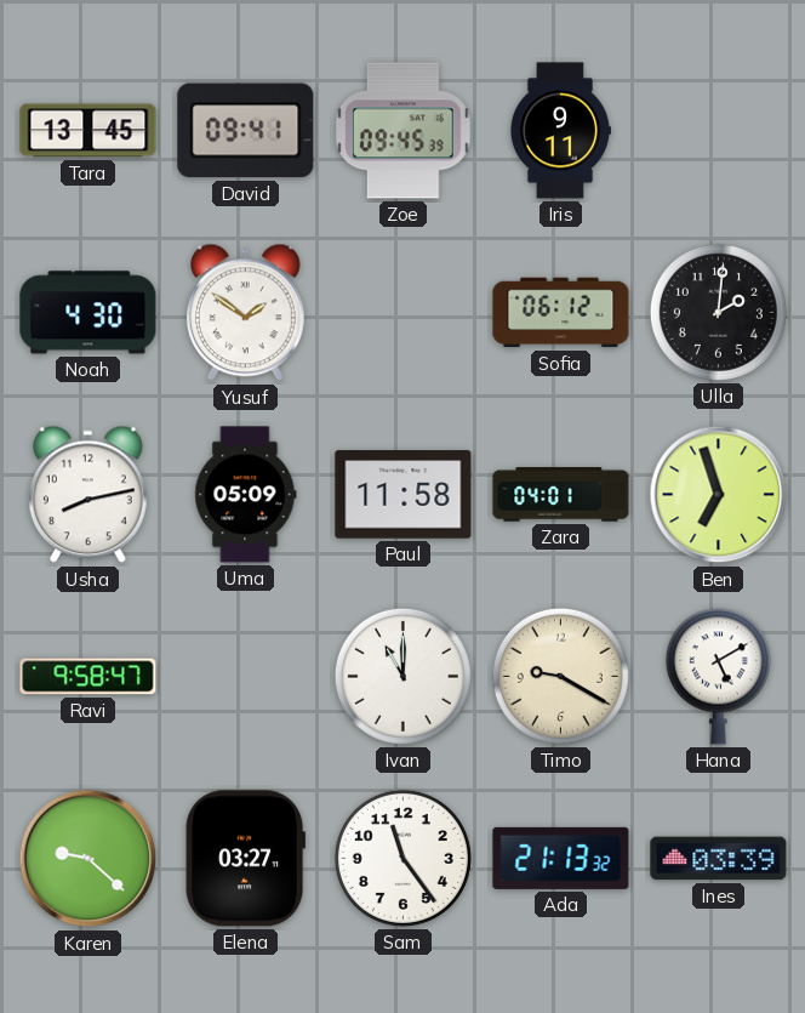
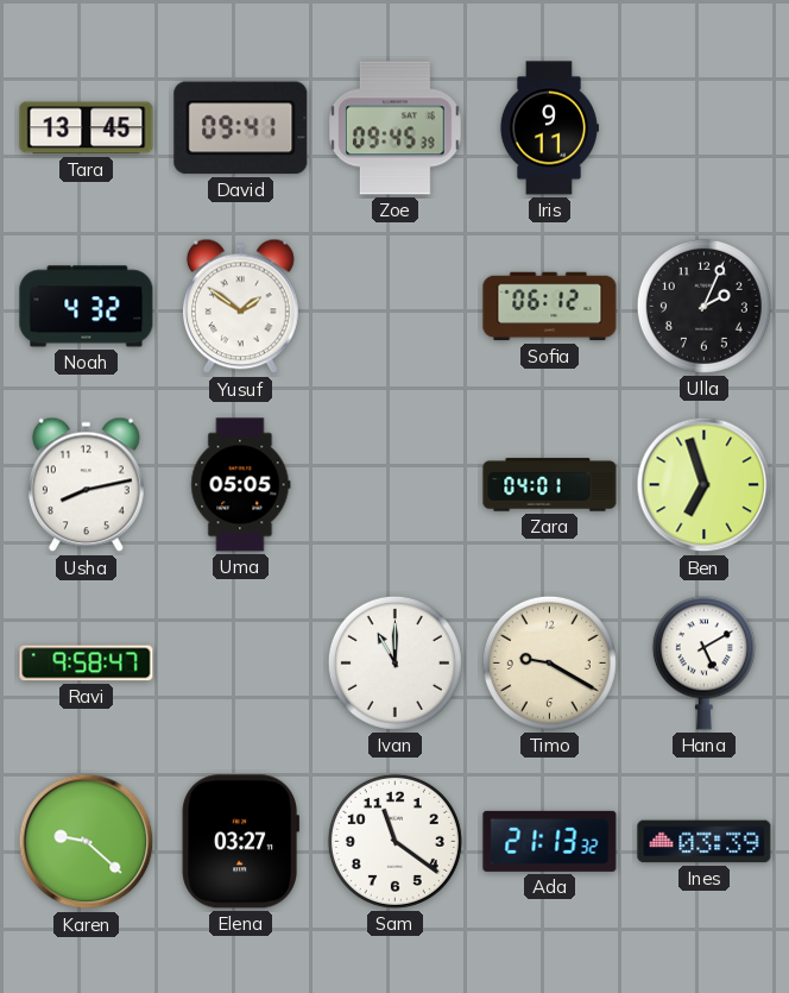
Noah: 4:30 -> 4:32 (87, 307)
Ulla: 2:01 -> 2:04 (703, 306)
Uma: 05:09 -> 05:05 (241, 485)
Paul: 11:58 -> none (404, 495)
Sam: 11:24 -> 11:21 (394, 841)
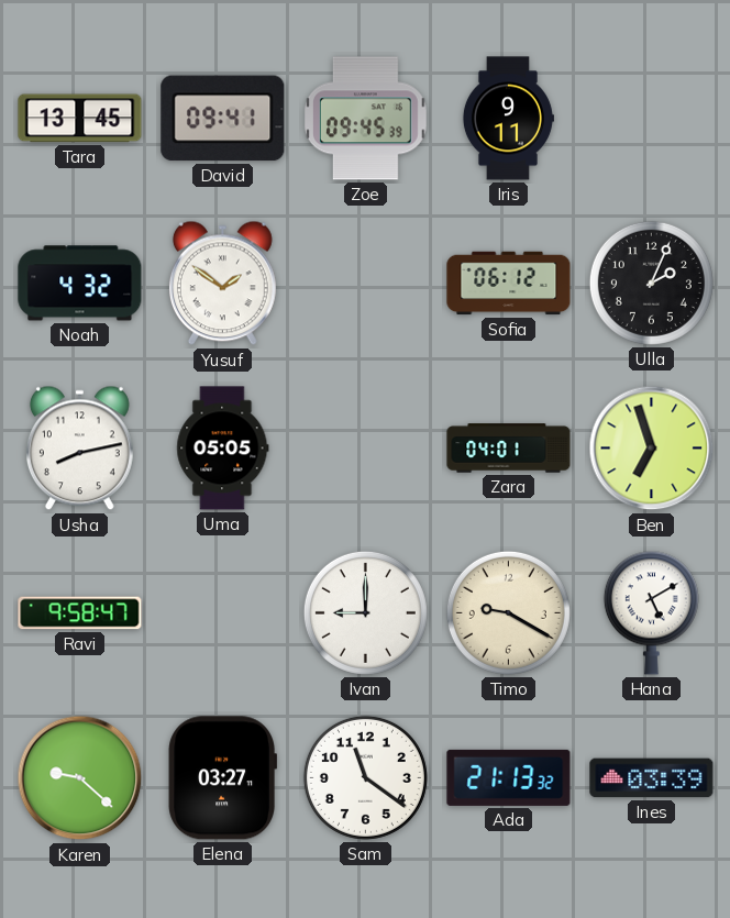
Ivan: 11:00 -> 9:00 (365, 612)
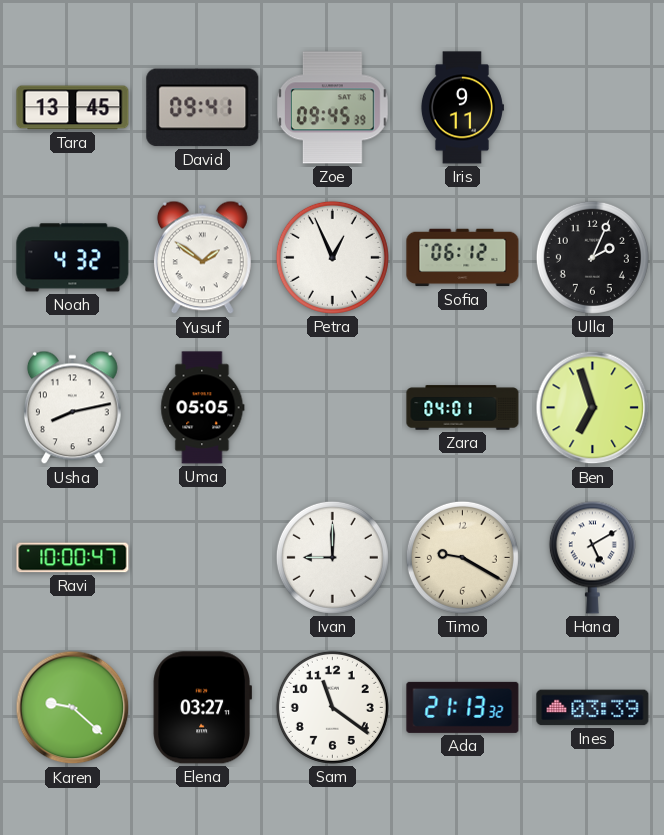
Petra: none -> 12:56 (332, 257)
Ravi: 9:58 -> 10:00 (73, 558)
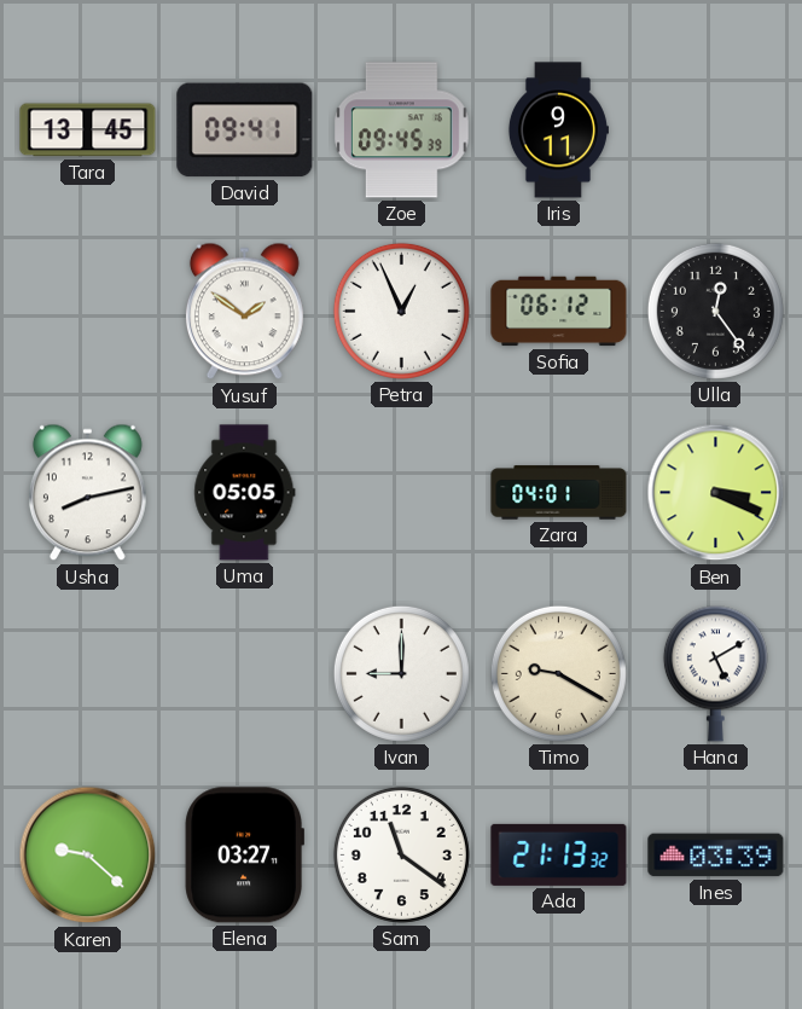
Noah: 4:32 -> none (73, 258)
Ulla: 2:04 -> 12:24 (715, 311)
Ben: 6:57 -> 3:19 (716, 493)
Ravi: 10:00 -> none (73, 558)
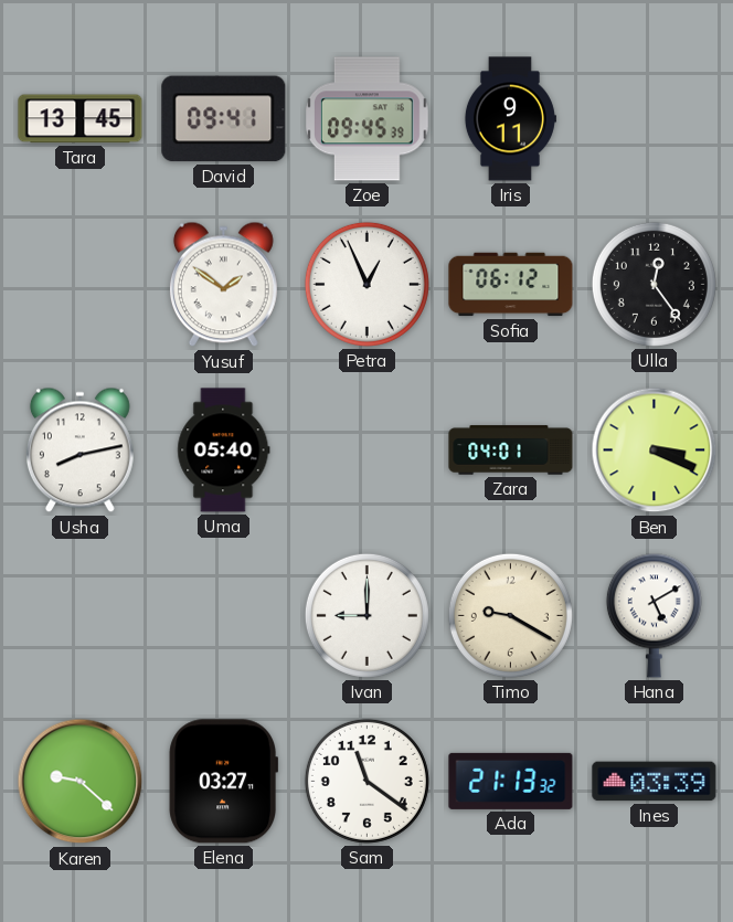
Uma: 05:05 -> 05:40 (224, 451)
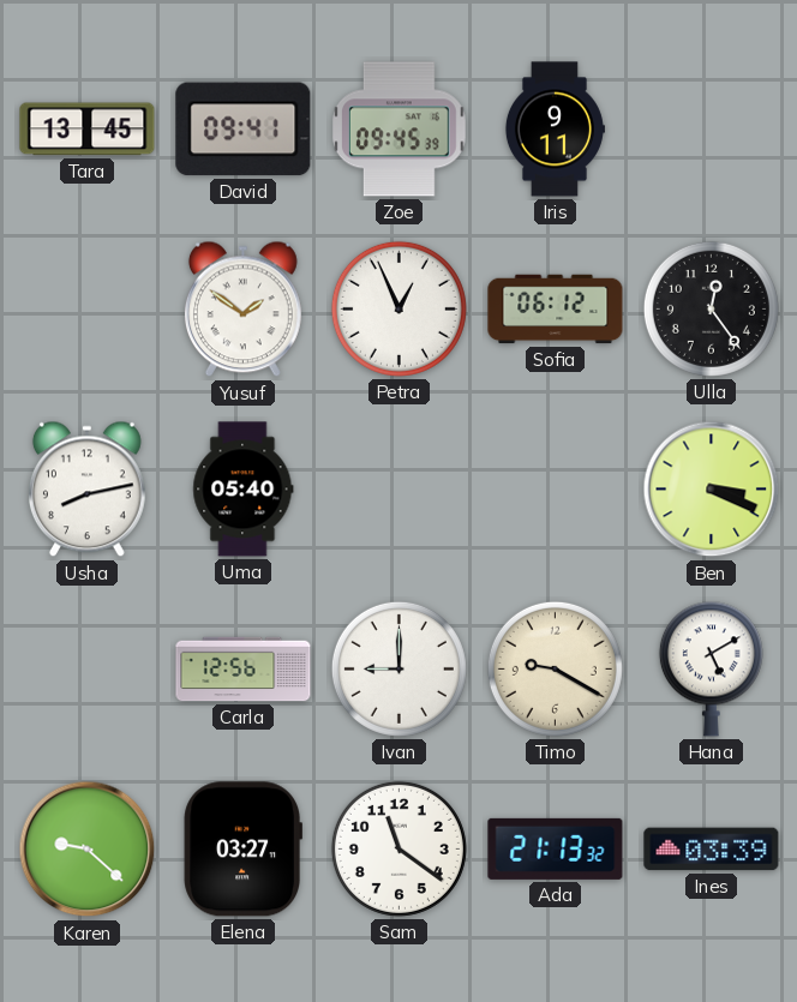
Zara: 04:01 -> none (511, 451)
Carla: none -> 12:56 (244, 670)
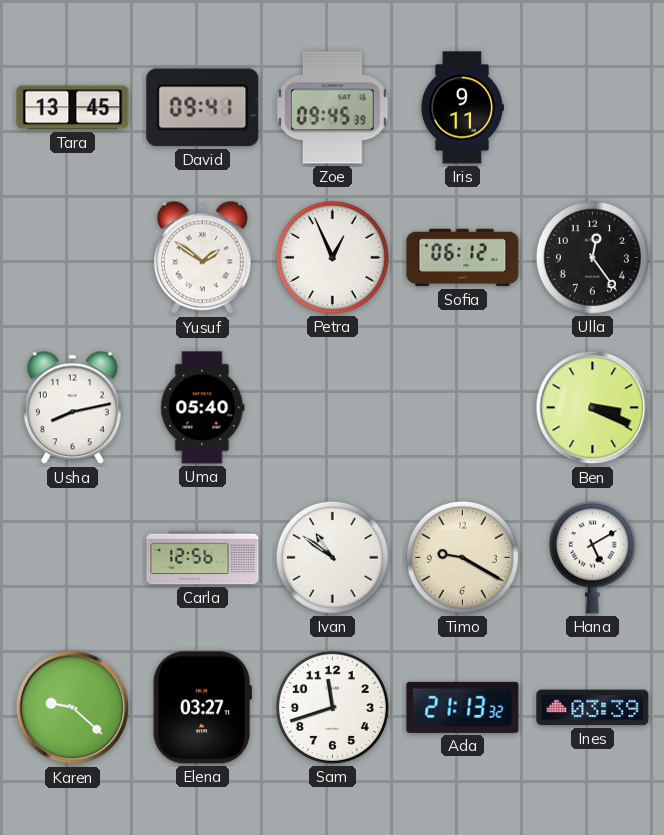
Ivan: 9:00 -> 10:51 (332, 557)
Sam: 11:21 -> 11:42 (332, 707)
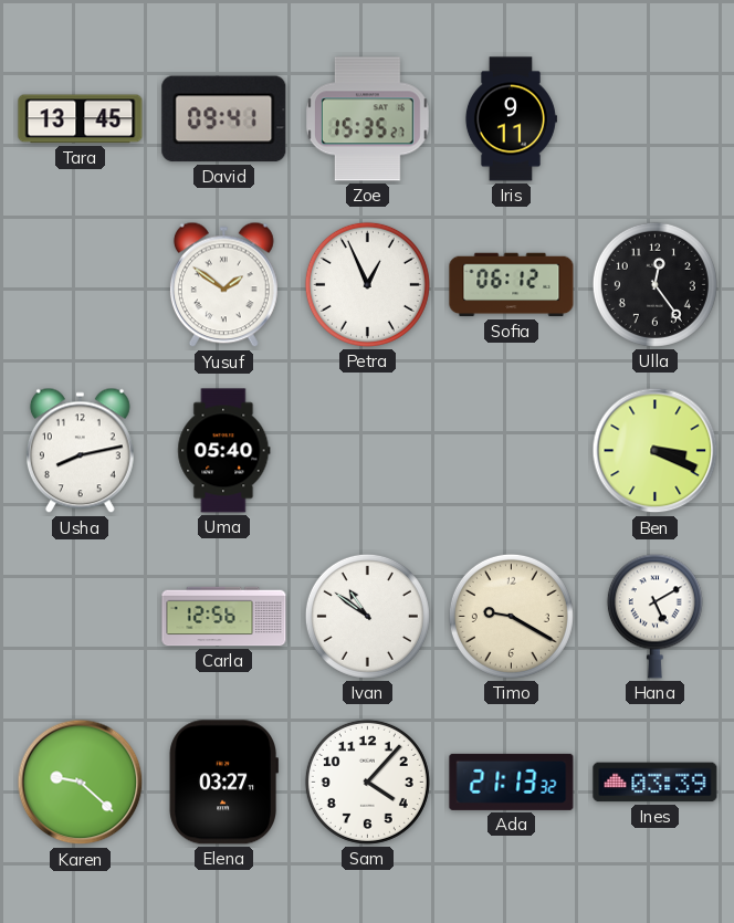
Zoe: 09:45 -> 15:35 (367, 119)
Sam: 11:42 -> 4:07 (367, 782)
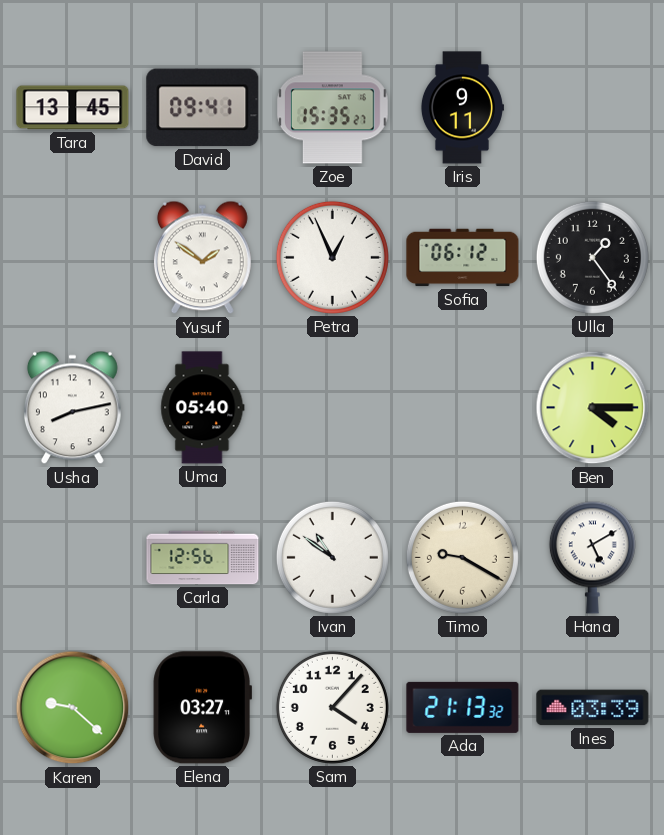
Ulla: 12:24 -> 1:24 (592, 257)
Ben: 3:19 -> 4:15 (593, 408)
